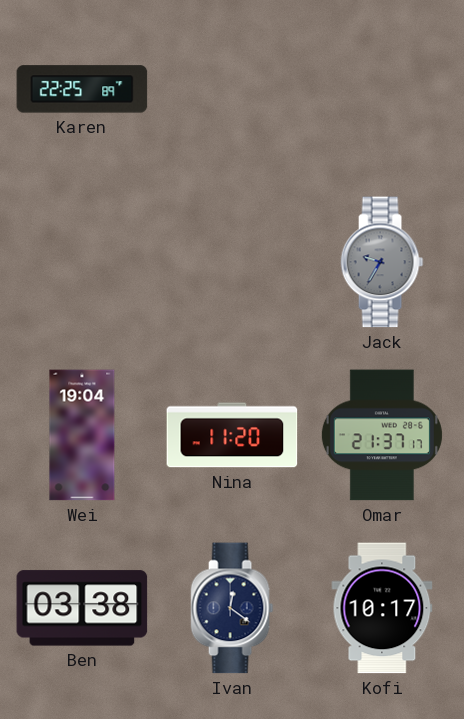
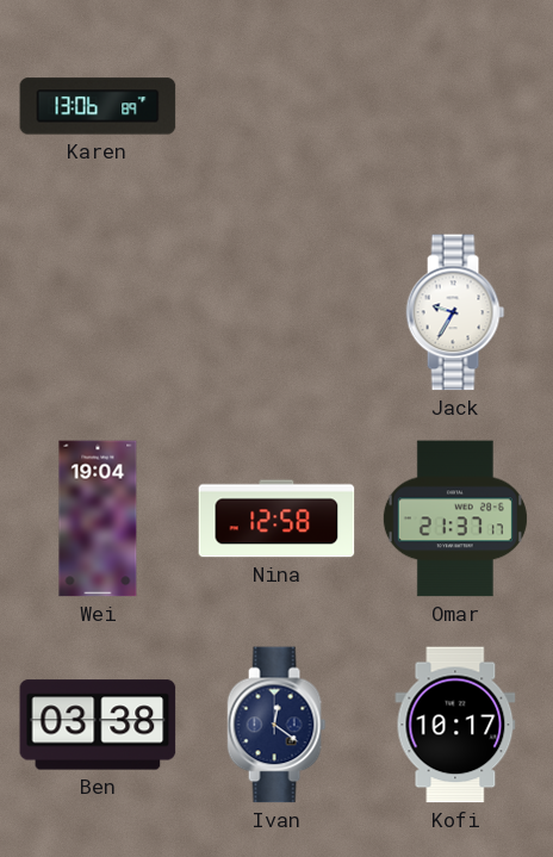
Karen: 22:25 -> 13:06 (98, 106)
Jack dial: grey -> white (455, 312)
Nina: 11:20 -> 12:58 (276, 518)
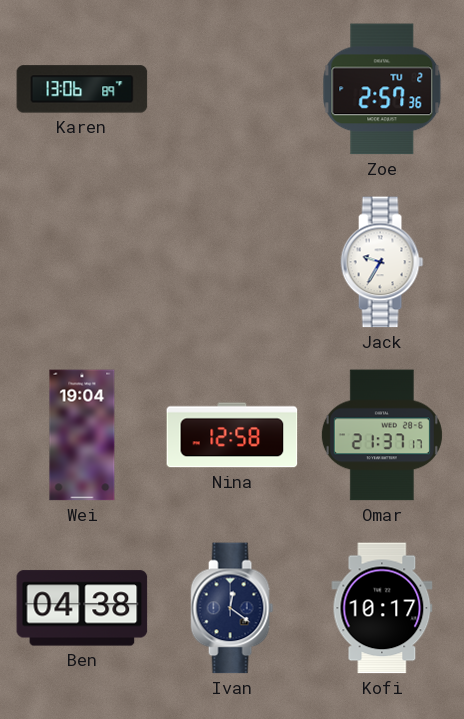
Zoe: none -> 2:57 (382, 89)
Ben: 03:38 -> 04:38 (82, 608)
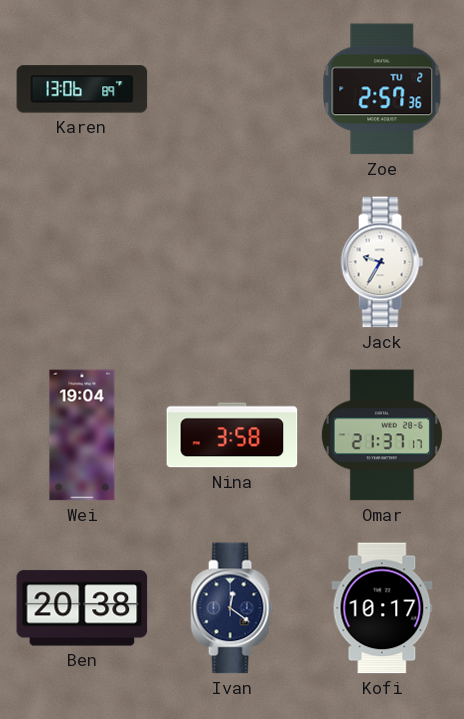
Nina: 12:58 -> 3:58 (232, 435)
Ben: 04:38 -> 20:38 (82, 608)
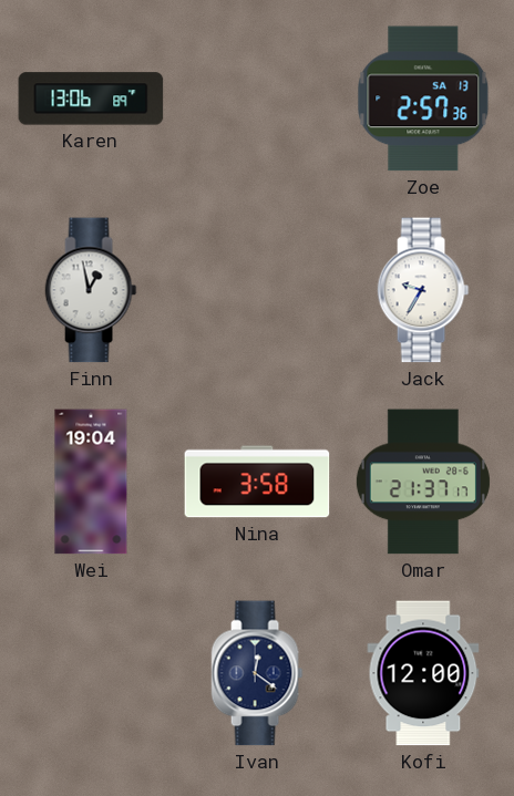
Zoe date: TU 2 -> SA 13 (423, 99)
Finn: none -> 12:58 (91, 290)
Ben: 20:38 -> none (82, 608)
Kofi: 10:17 -> 12:00 (423, 673)
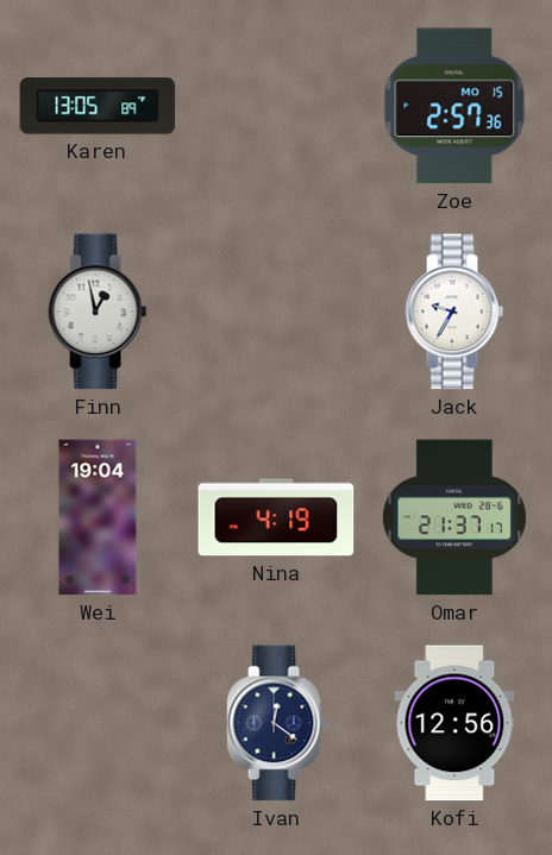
Karen: 13:06 -> 13:05 (98, 106)
Zoe date: SA 13 -> MO 15 (454, 106)
Nina: 3:58 -> 4:19 (276, 517)
Kofi: 12:00 -> 12:56 (454, 723)
